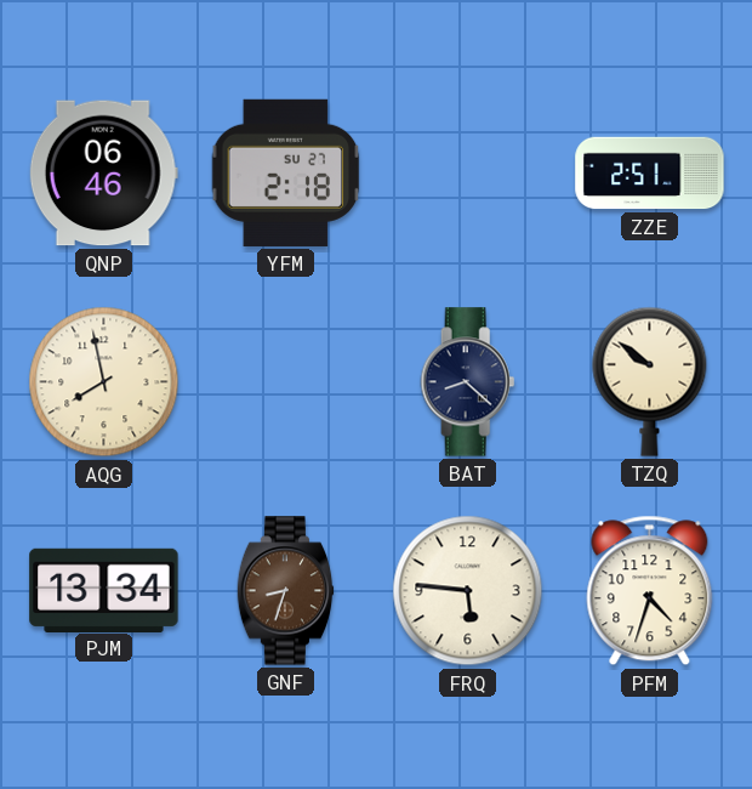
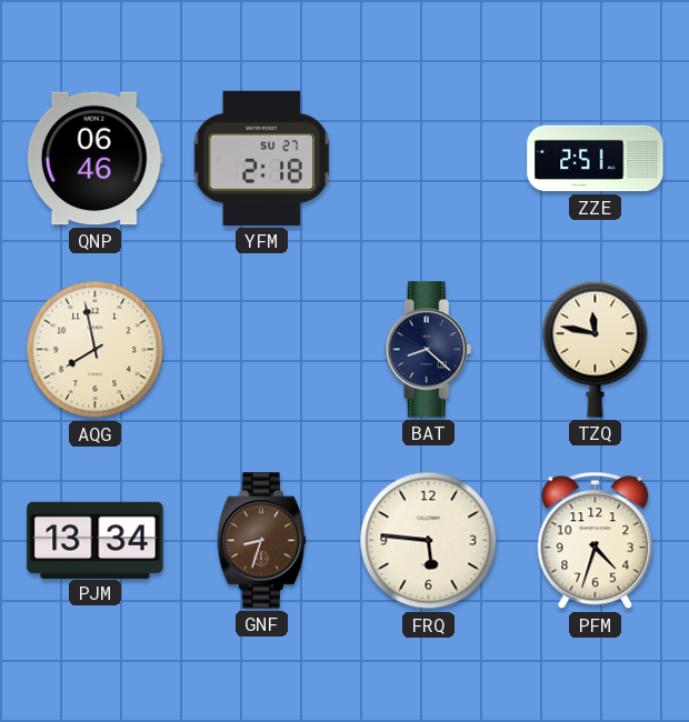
TZQ: 9:51 -> 11:47 (596, 349)
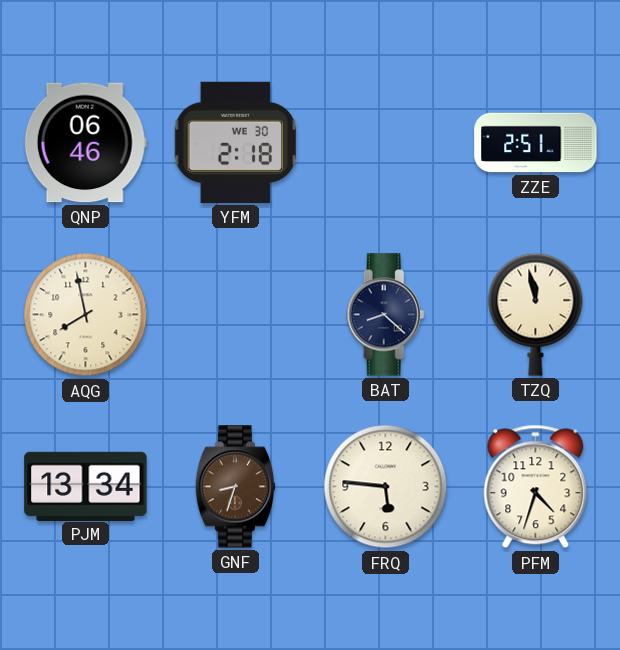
YFM date: SU 27 -> WE 30 (236, 142)
TZQ: 11:47 -> 11:58 (536, 314)
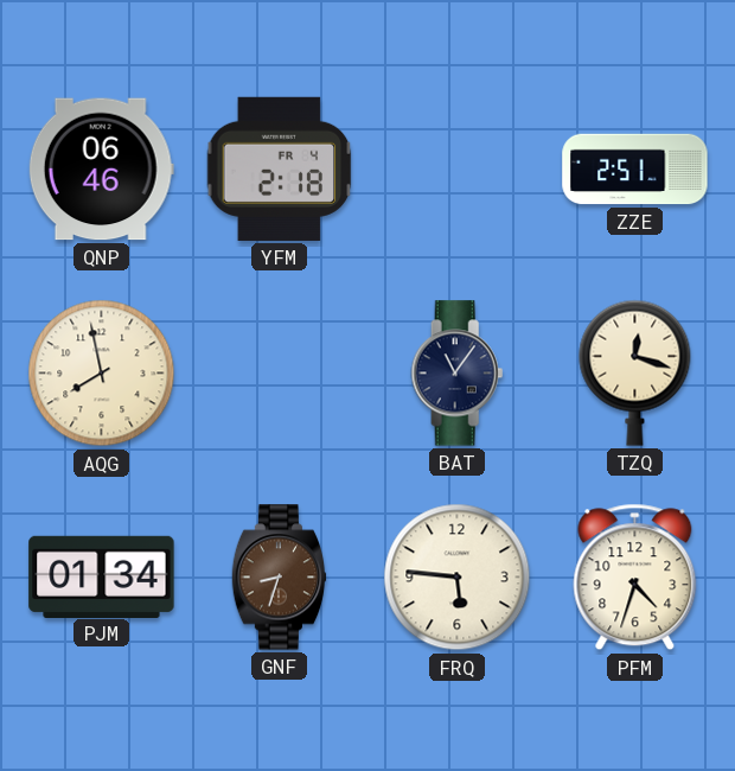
YFM date: WE 30 -> FR 4 (280, 168)
BAT: 8:22 -> 11:06 (458, 374)
TZQ: 11:58 -> 12:18 (635, 372)
PJM: 13:34 -> 01:34 (102, 576)
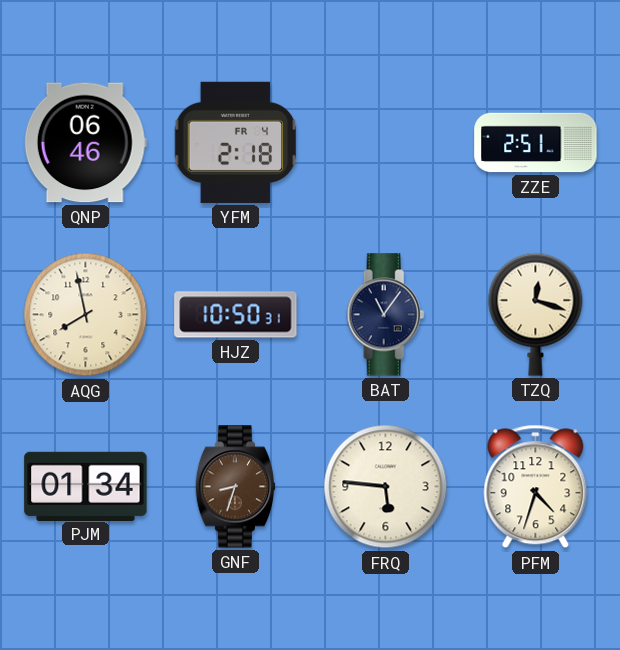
HJZ: none -> 10:50 (236, 315)
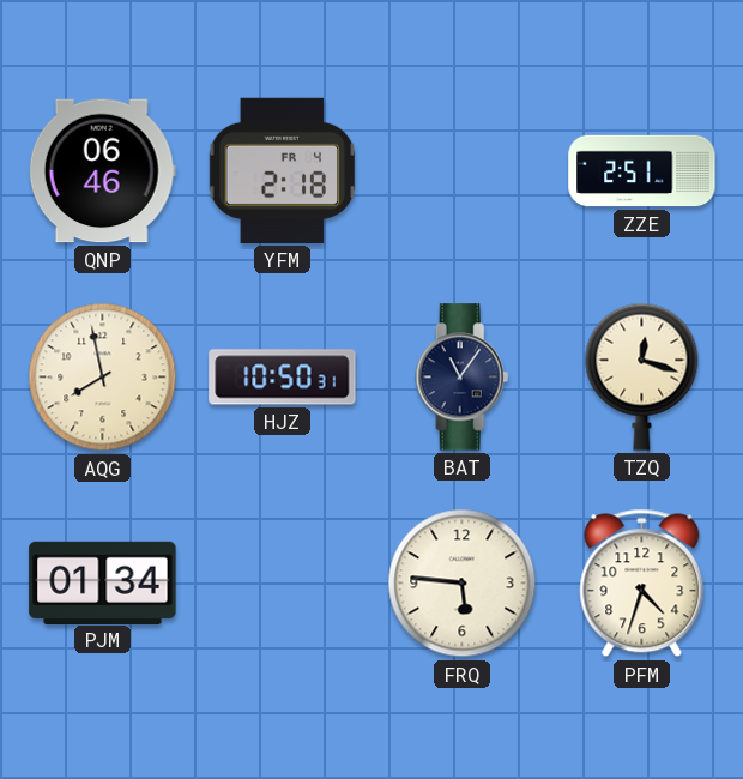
GNF: 8:33 -> none (236, 487)
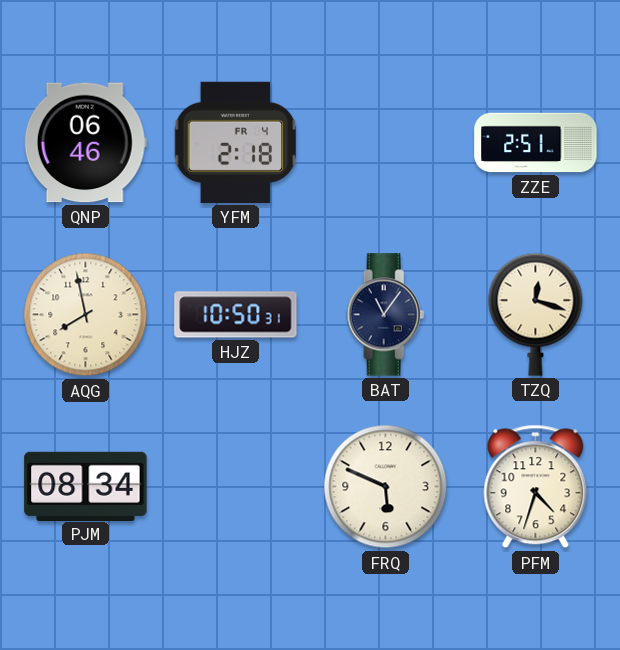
PJM: 01:34 -> 08:34 (86, 486)
FRQ: 5:46 -> 5:49 (386, 487)
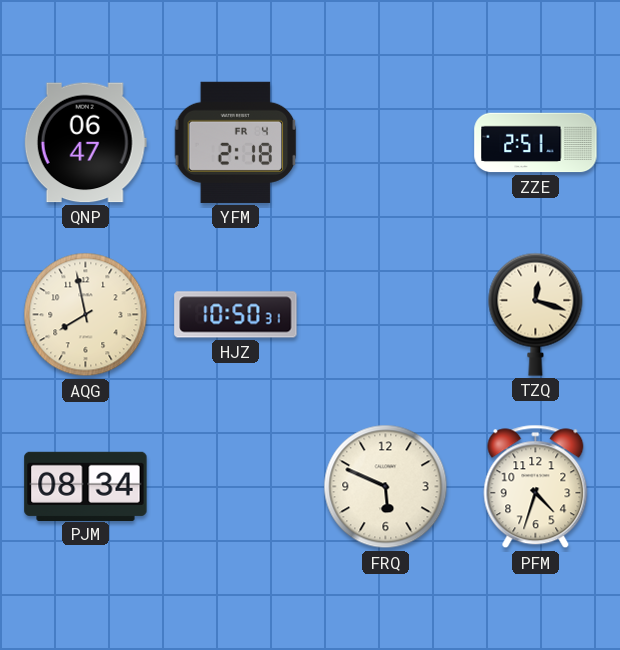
QNP: 06:46 -> 06:47 (85, 143)
BAT: 11:06 -> none (386, 315)
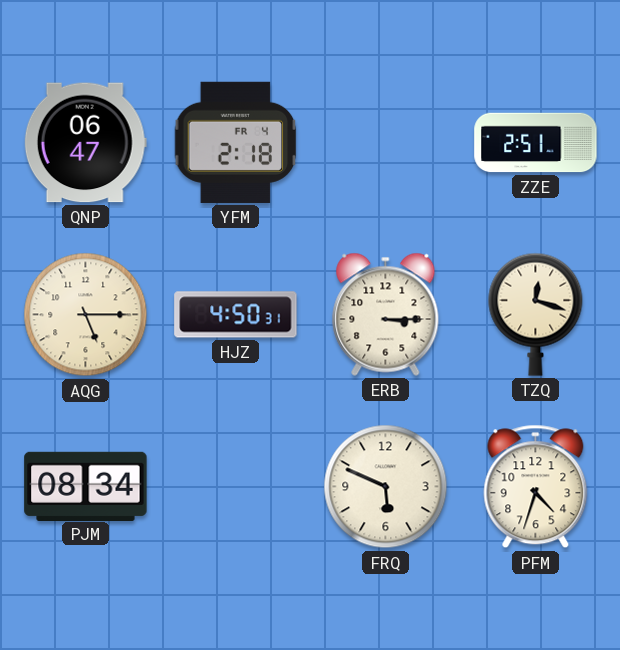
AQG: 7:58 -> 5:15 (86, 315)
HJZ: 10:50 -> 4:50 (236, 315)
ERB: none -> 3:15 (386, 314)
